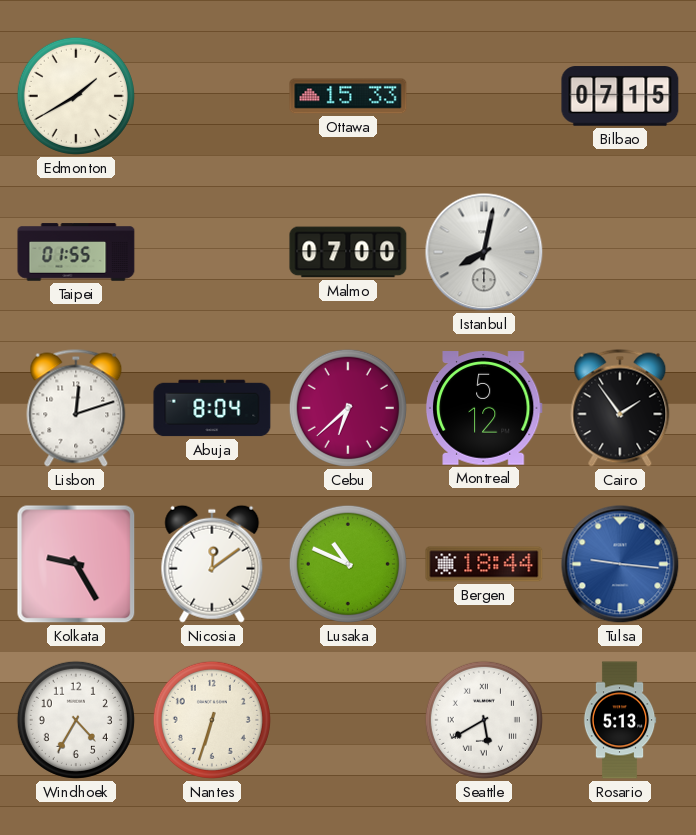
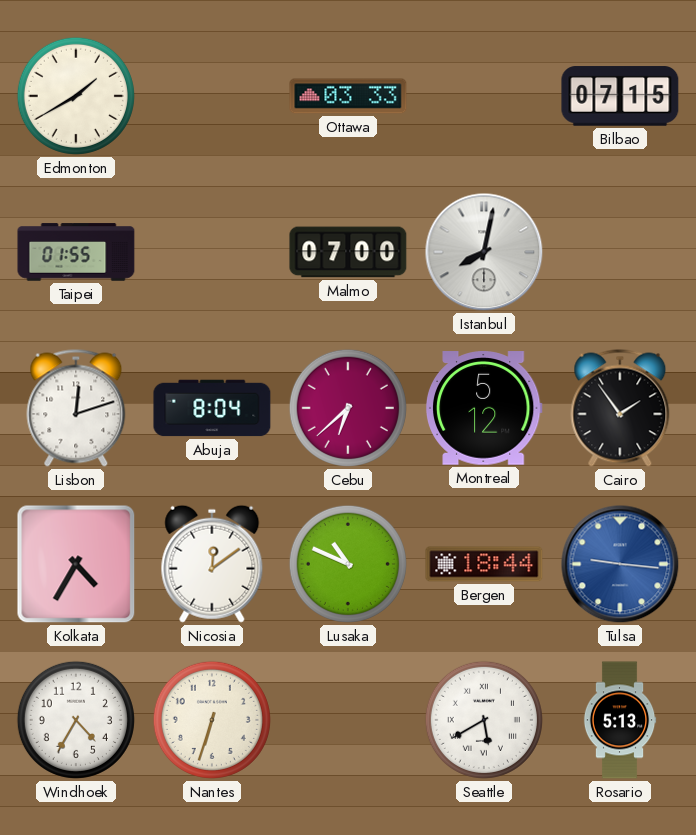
Ottawa: 15:33 -> 03:33 (348, 96)
Kolkata: 9:25 -> 4:35 (76, 564)
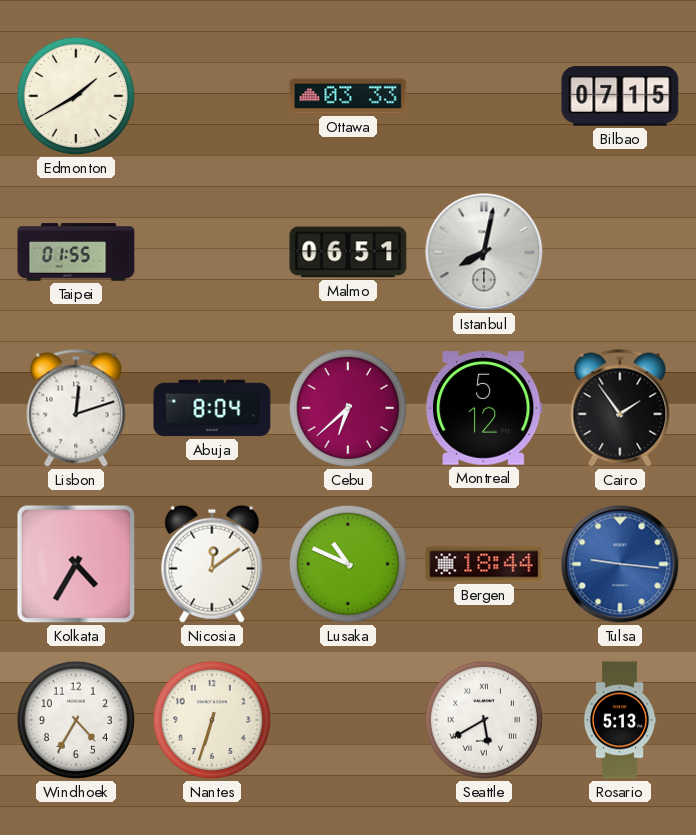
Malmo: 07:00 -> 06:51 (348, 252)
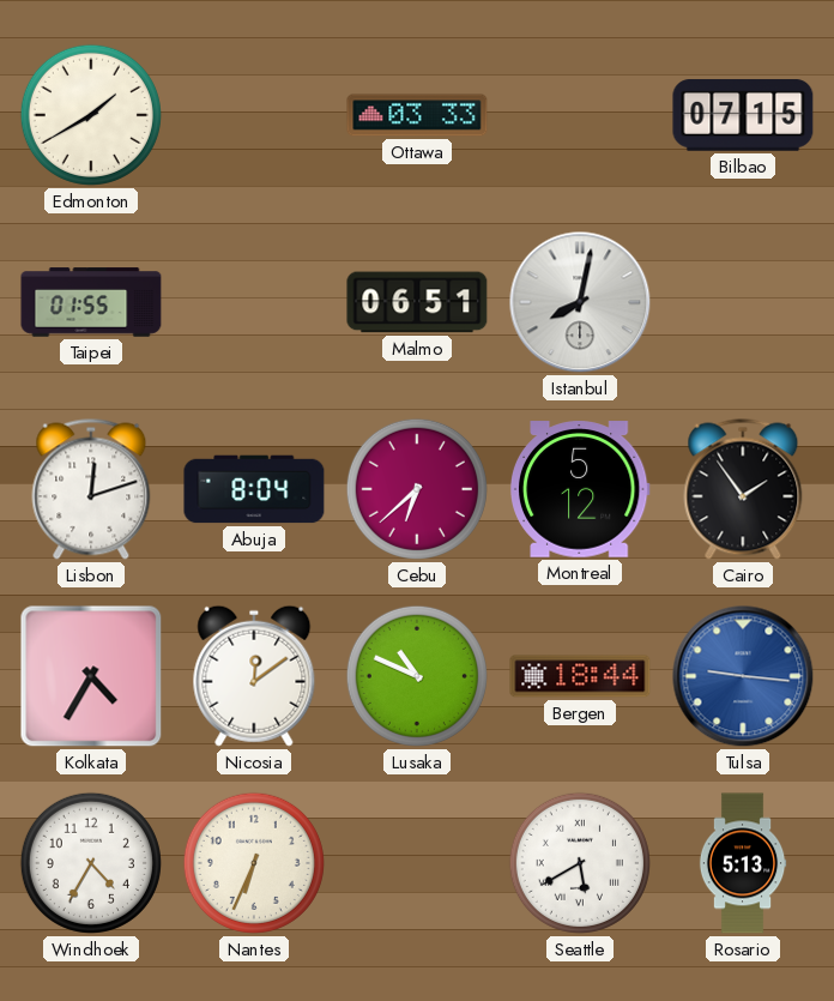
Nantes: 6:33 -> 6:34 (254, 863)
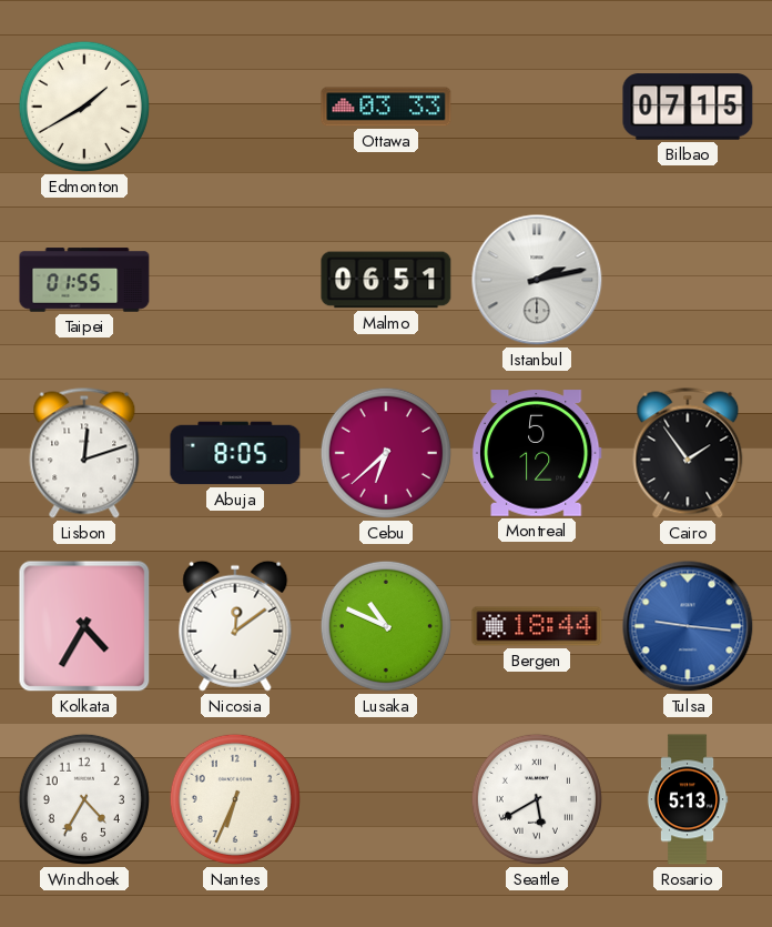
Istanbul: 8:02 -> 2:13 (537, 280)
Abuja: 8:04 -> 8:05 (235, 453)
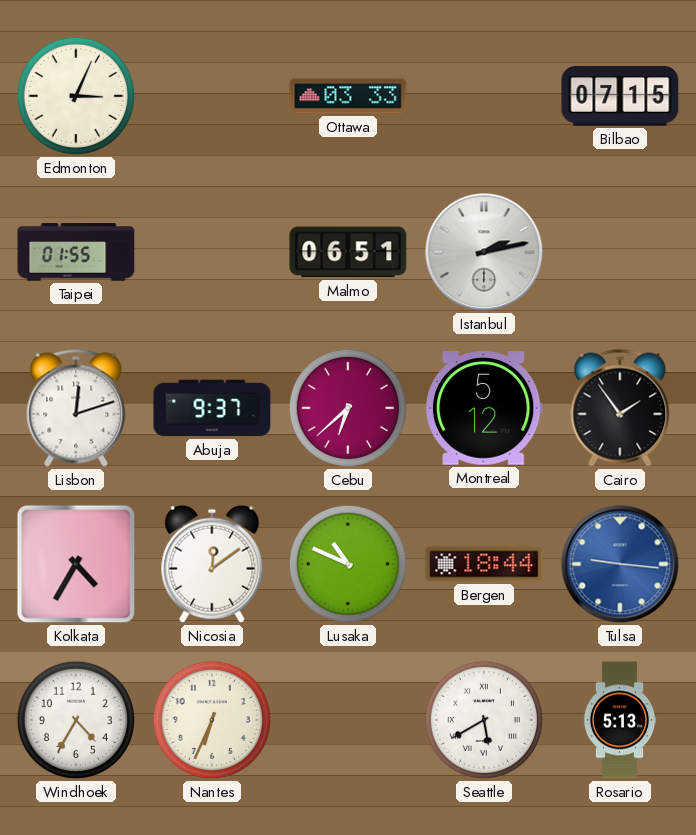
Edmonton: 1:40 -> 3:04 (76, 96)
Abuja: 8:05 -> 9:37 (212, 408)
